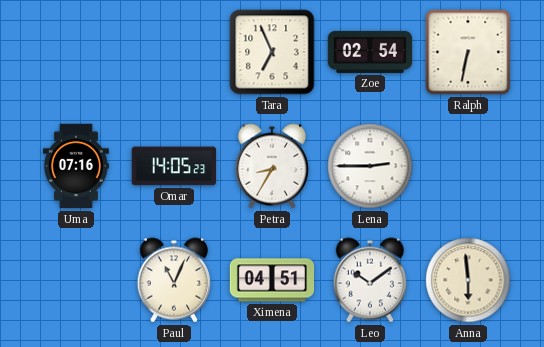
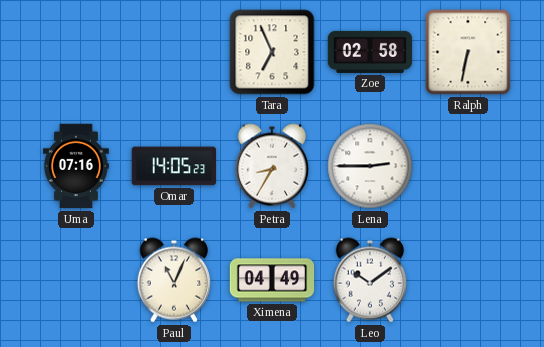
Zoe: 02:54 -> 02:58 (370, 52)
Ximena: 04:51 -> 04:49 (272, 280)
Anna: 5:59 -> none (468, 280)
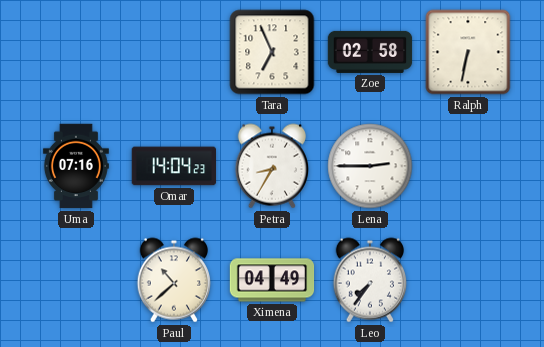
Omar: 14:05 -> 14:04 (173, 166)
Paul: 11:04 -> 10:38 (173, 280)
Leo: 10:09 -> 7:36 (369, 280)
